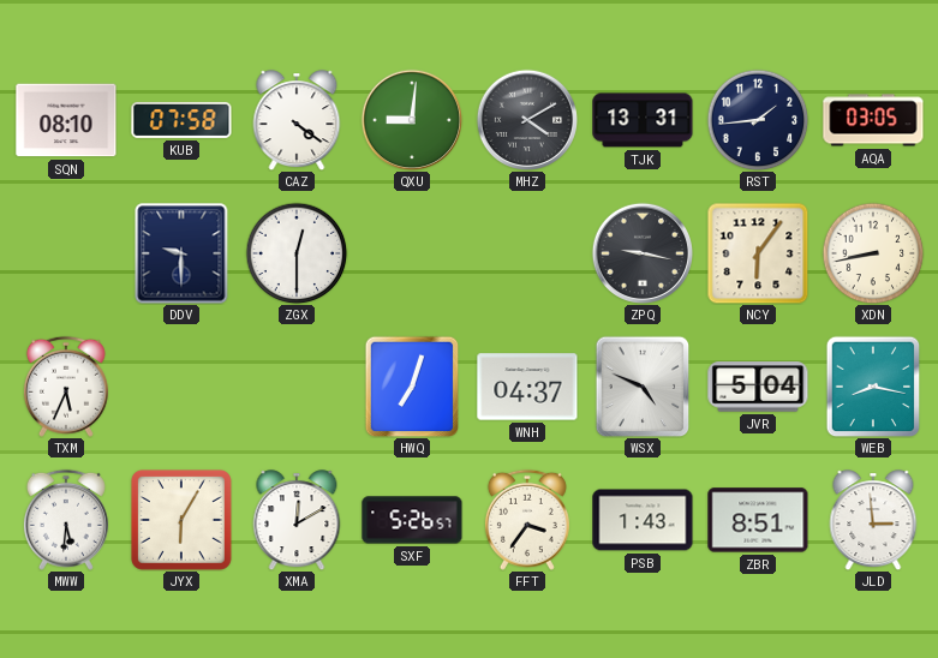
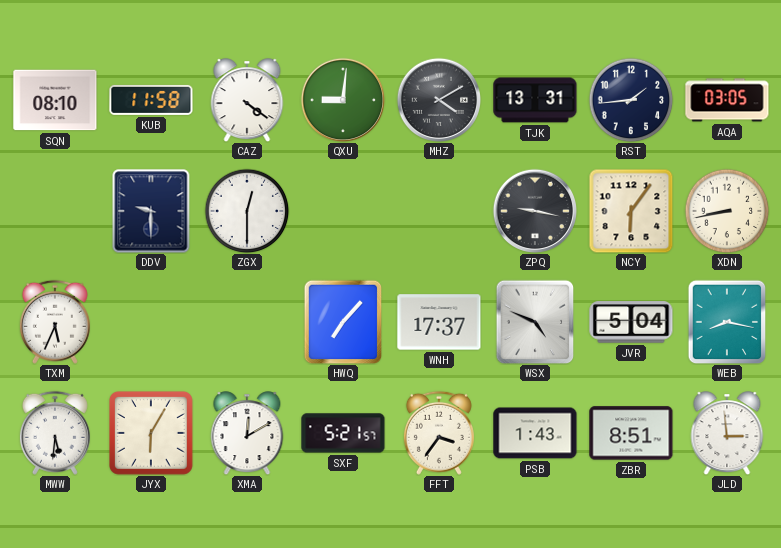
KUB: 07:58 -> 11:58 (151, 100)
HWQ: 7:03 -> 7:07 (343, 322)
WNH: 04:37 -> 17:37 (439, 322)
SXF: 5:26 -> 5:21 (343, 433)
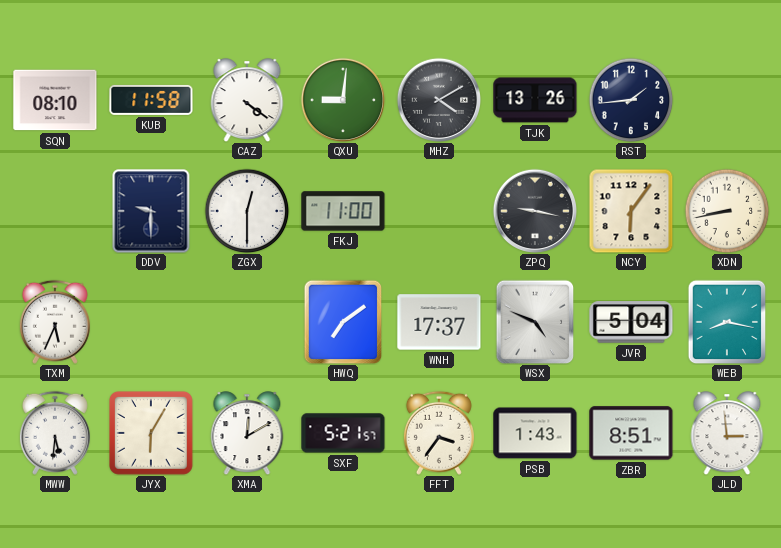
TJK: 13:31 -> 13:26 (535, 100)
AQA: 03:05 -> none (727, 100)
FKJ: none -> 11:00 (343, 211)
HWQ: 7:07 -> 7:09 (343, 322)
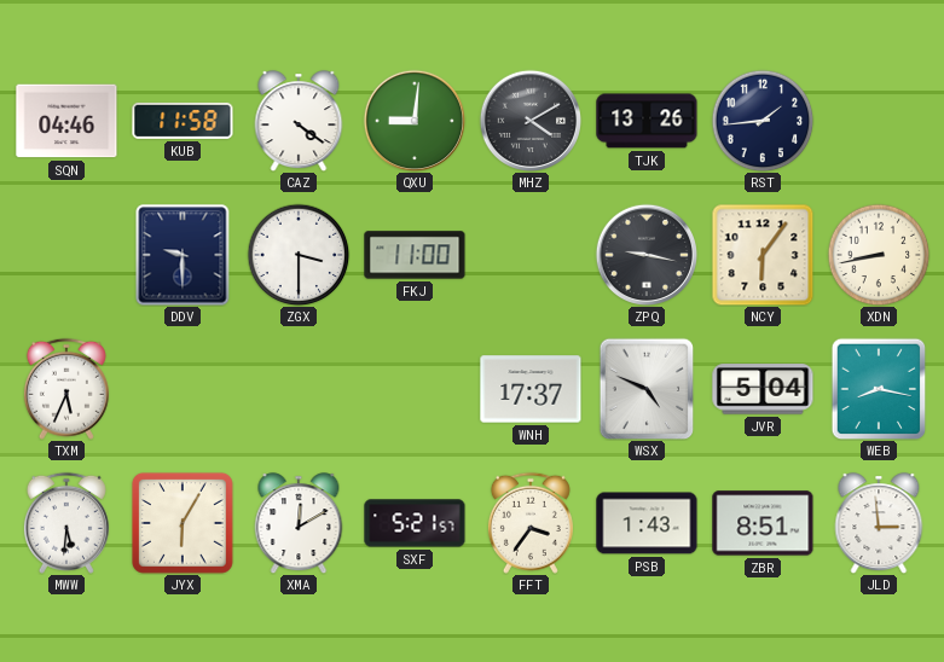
SQN: 08:10 -> 04:46 (66, 121)
ZGX: 12:30 -> 3:30 (299, 255)
HWQ: 7:09 -> none (343, 322)
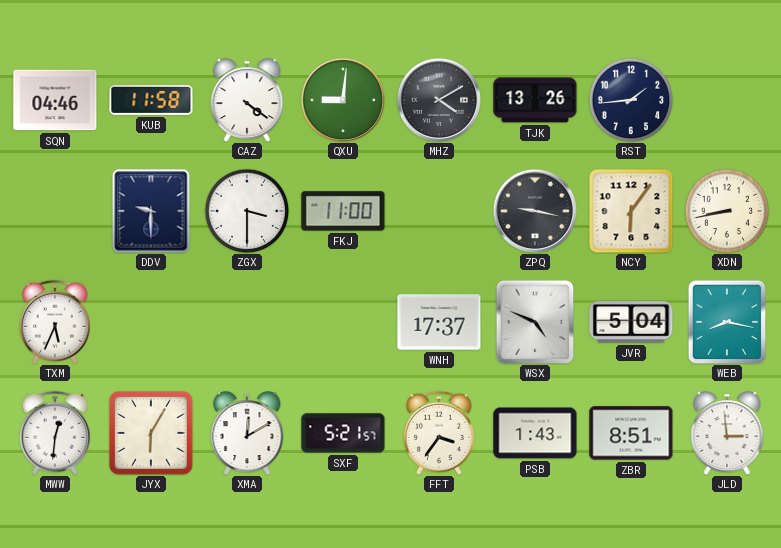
MWW: 5:31 -> 12:31 (55, 433)
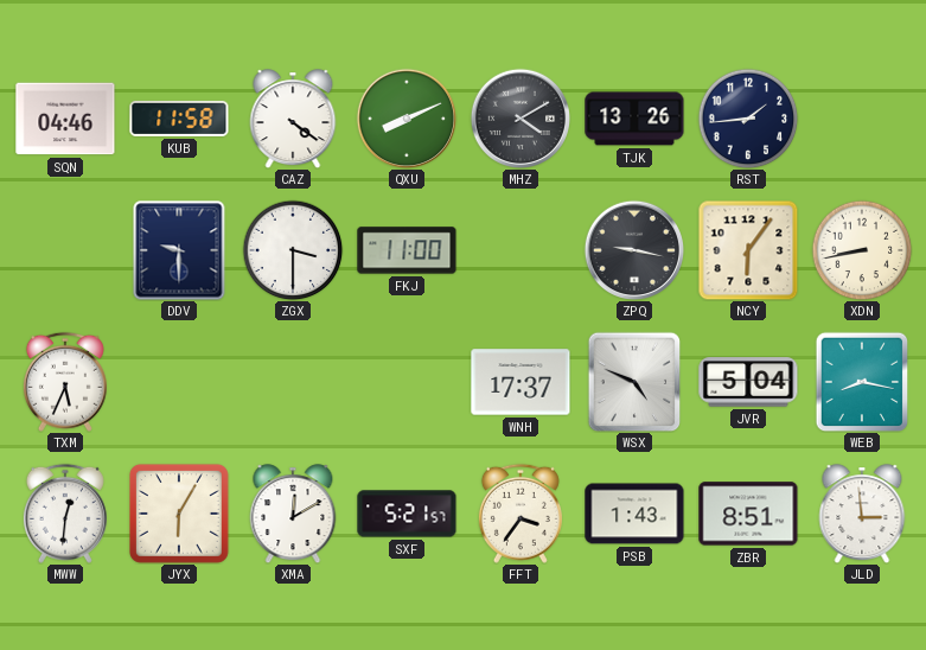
QXU: 9:01 -> 8:11 (407, 119)
